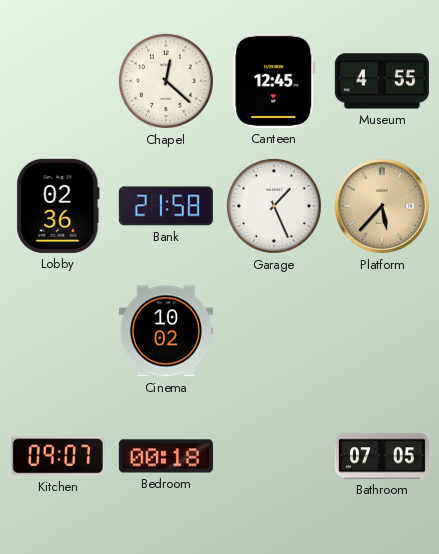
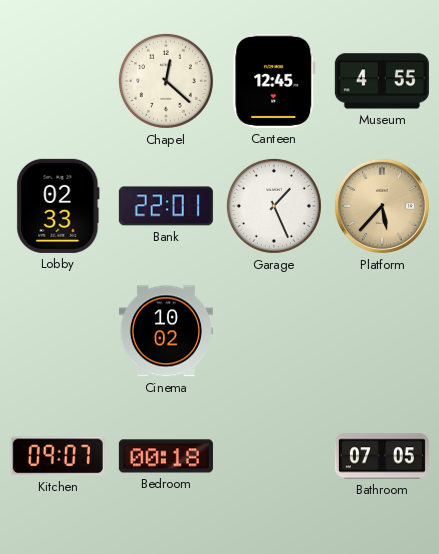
Lobby: 02:36 -> 02:33 (58, 206)
Bank: 21:58 -> 22:01 (166, 206)
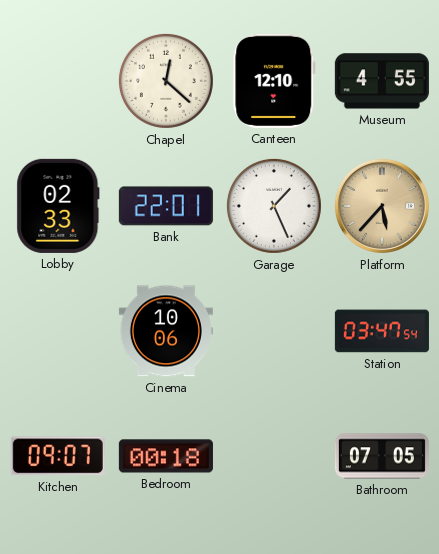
Canteen: 12:45 -> 12:10 (274, 81)
Cinema: 10:02 -> 10:06 (166, 331)
Station: none -> 03:47 (382, 331)
